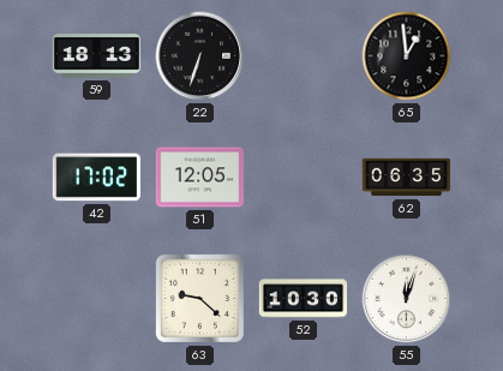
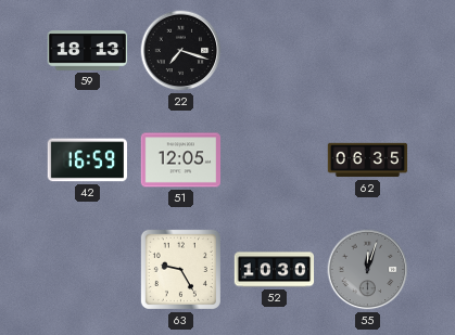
22: 6:33 -> 7:18 (181, 51)
65: 12:59 -> none (407, 56)
42: 17:02 -> 16:59 (87, 160)
63: 9:22 -> 9:25 (180, 269)
55 dial: white -> grey (368, 270)
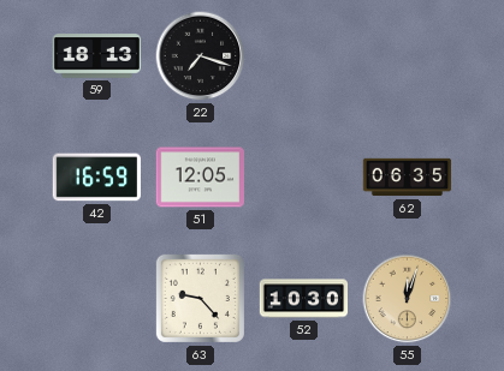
63: 9:25 -> 9:23 (200, 298)
55 dial: grey -> champagne (408, 299)
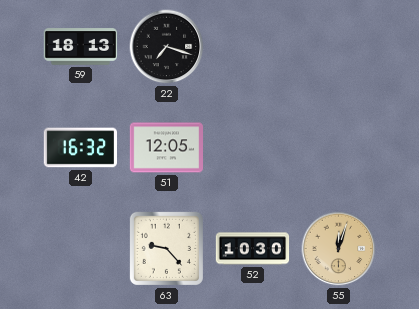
42: 16:59 -> 16:32 (80, 148)
62: 06:35 -> none (408, 178)
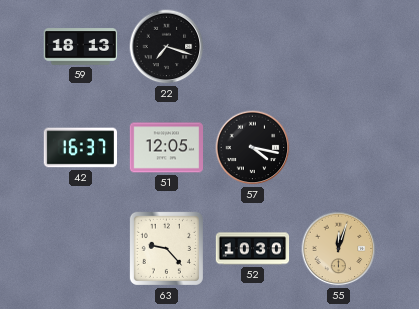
42: 16:32 -> 16:37 (80, 148)
57: none -> 4:17 (253, 148)
